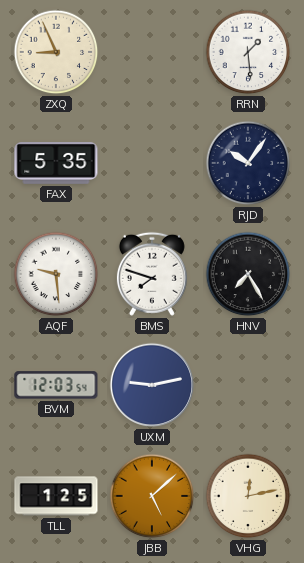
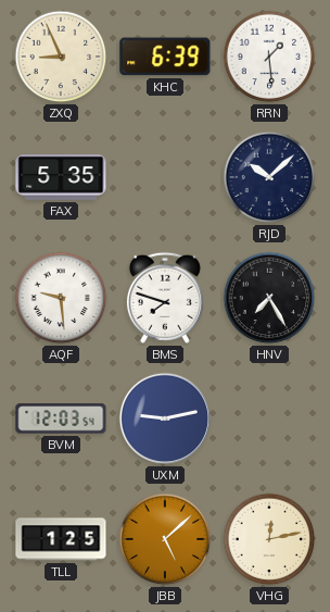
KHC: none -> 6:39 (165, 57)
RJD: 10:06 -> 10:08 (269, 177)
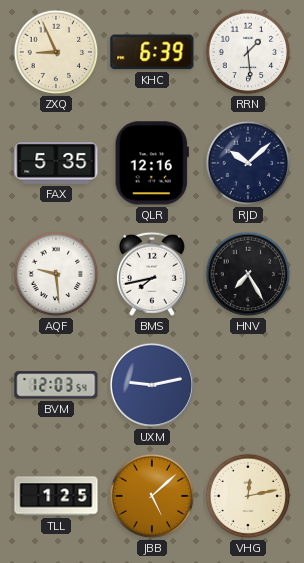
QLR: none -> 12:16 (152, 163)
BMS: 7:48 -> 7:43 (152, 274)
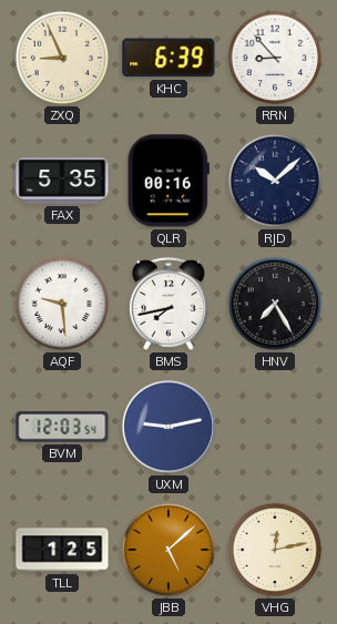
RRN: 1:29 -> 8:53 (275, 58)
QLR: 12:16 -> 00:16 (168, 181)
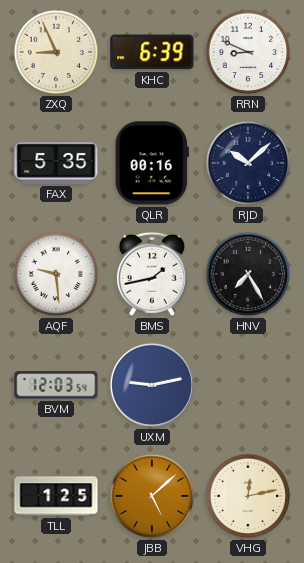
RRN: 8:53 -> 8:49 (248, 52)
BMS: 7:43 -> 1:43 (152, 274)
